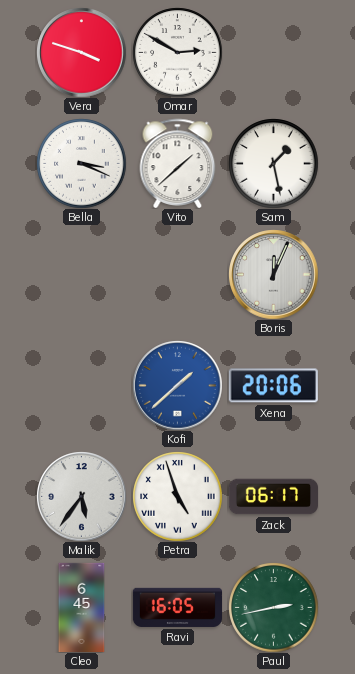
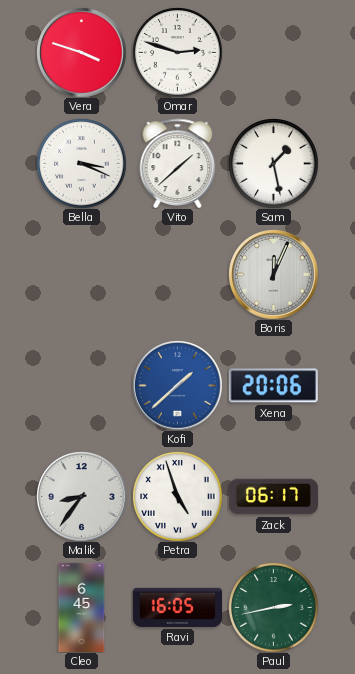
Omar: 2:50 -> 2:48 (177, 52)
Malik: 5:36 -> 8:36 (81, 496)
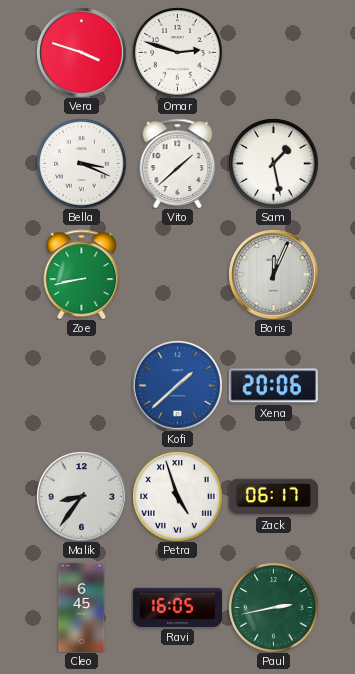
Zoe: none -> 8:43 (82, 274)
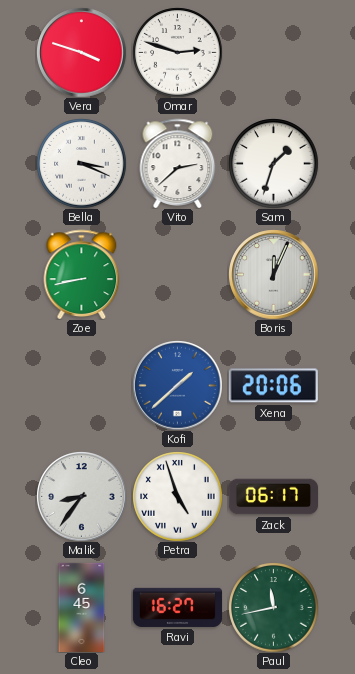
Vito: 1:38 -> 2:38 (178, 163)
Sam: 1:28 -> 1:33 (273, 163)
Ravi: 16:05 -> 16:27 (177, 607)
Paul: 2:43 -> 11:43 (273, 607)
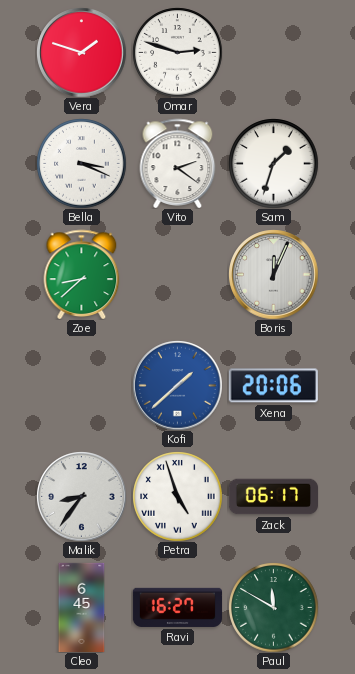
Vera: 3:48 -> 1:48 (81, 52)
Vito: 2:38 -> 2:21 (178, 163)
Zoe: 8:43 -> 8:38 (82, 274)
Paul: 11:43 -> 11:50 (273, 607)
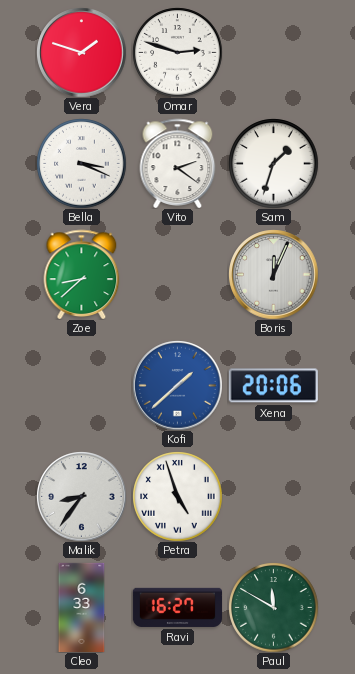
Zack: 06:17 -> none (273, 497)
Cleo: 6:45 -> 6:33 (82, 607)
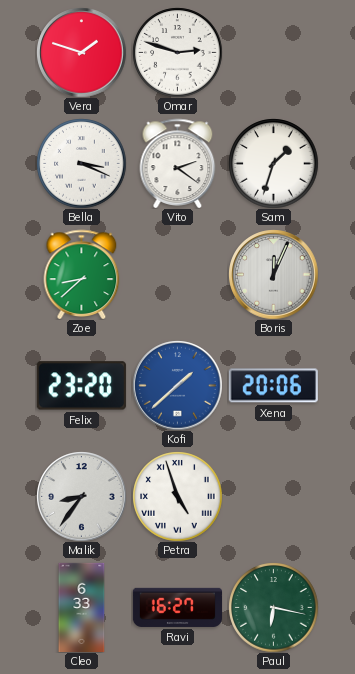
Felix: none -> 23:20 (81, 386)
Paul: 11:50 -> 6:17 (273, 607)
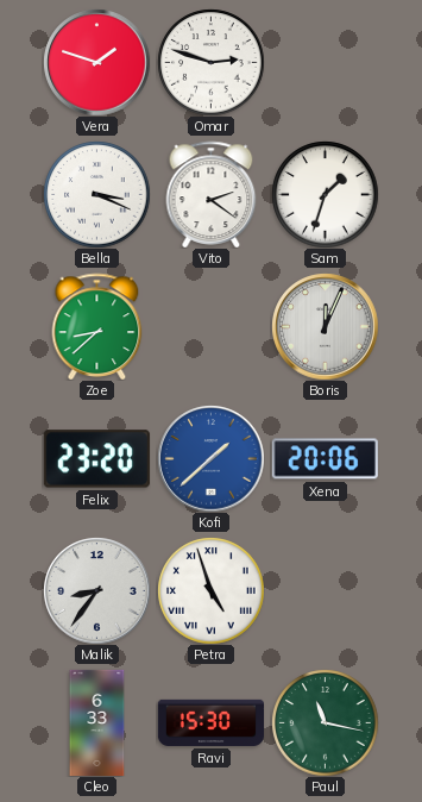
Ravi: 16:27 -> 15:30 (210, 722)
Paul: 6:17 -> 11:17 (325, 722)
